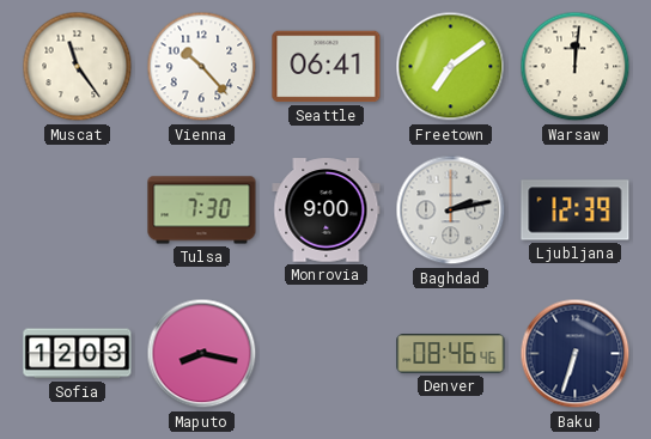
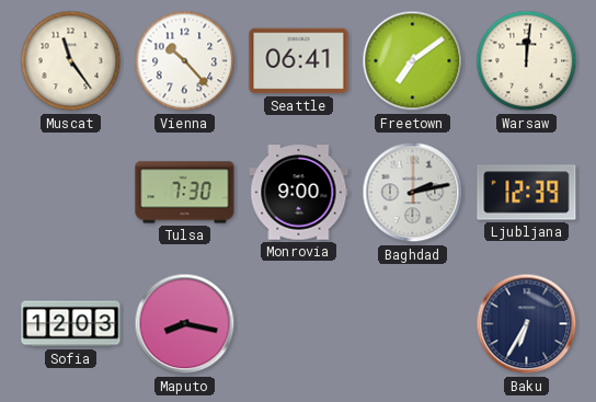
Denver: 08:46 -> none (451, 354)
Baku: 6:33 -> 6:35 (527, 324)
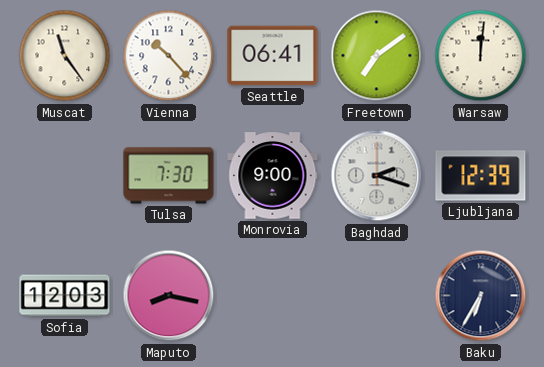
Baghdad: 2:13 -> 2:18 (377, 176)
